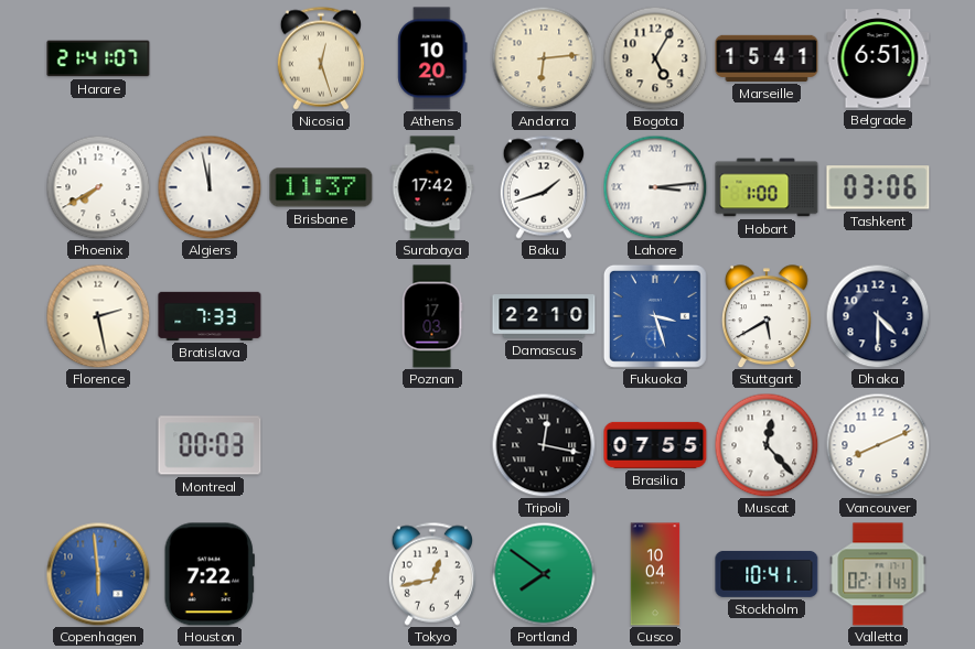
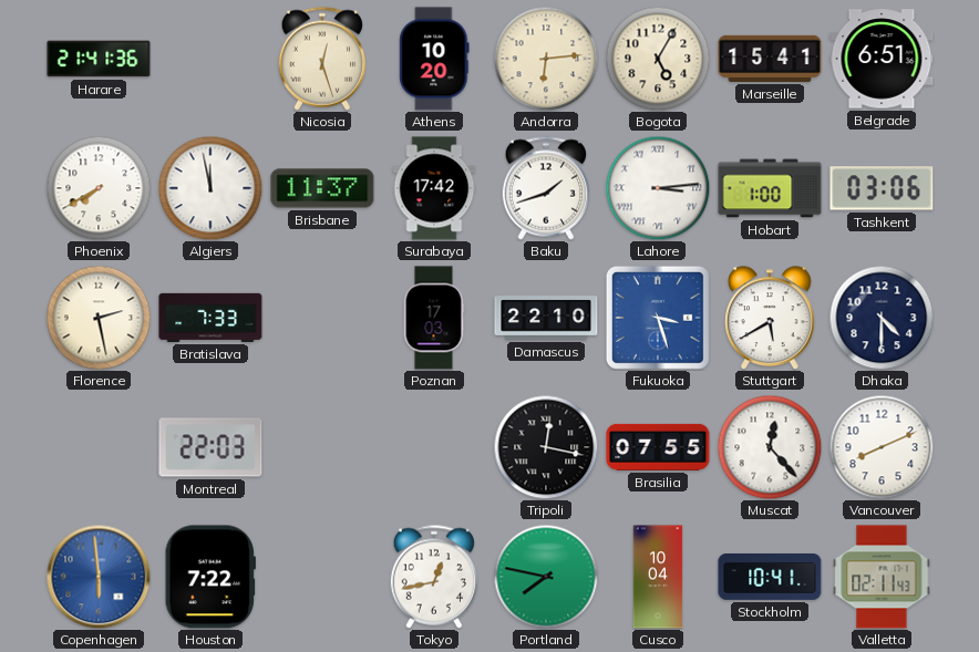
Harare: 21:41:07 -> 21:41:36 (99, 59)
Montreal: 00:03 -> 22:03 (210, 447)
Portland: 7:51 -> 7:47 (546, 577)
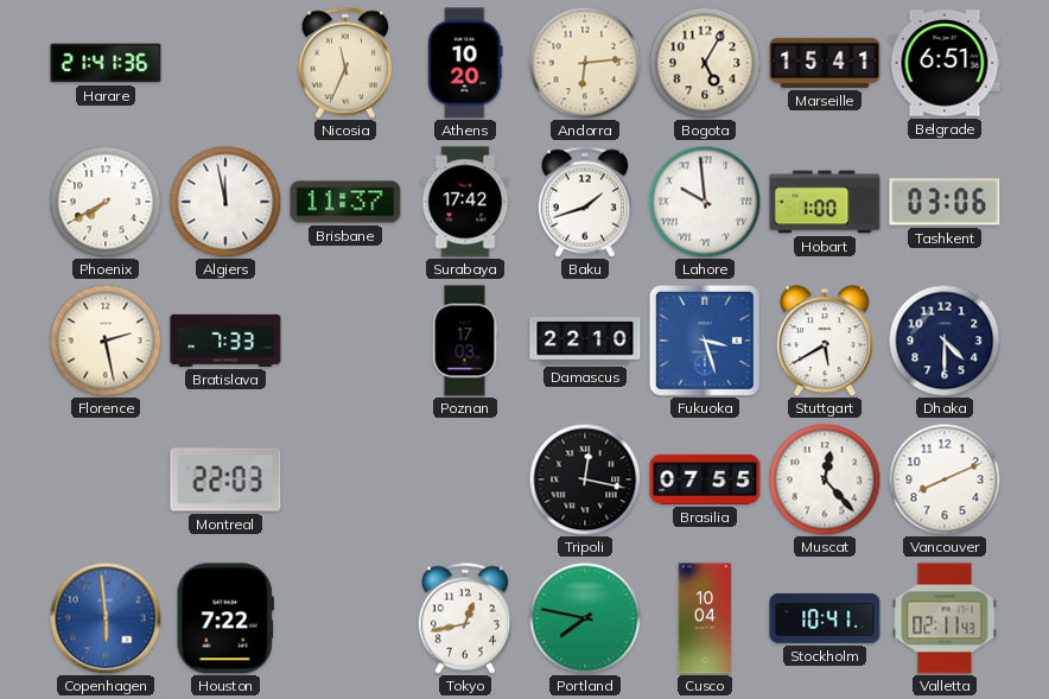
Nicosia: 12:27 -> 11:34 (344, 63)
Lahore: 3:14 -> 9:59 (705, 202)
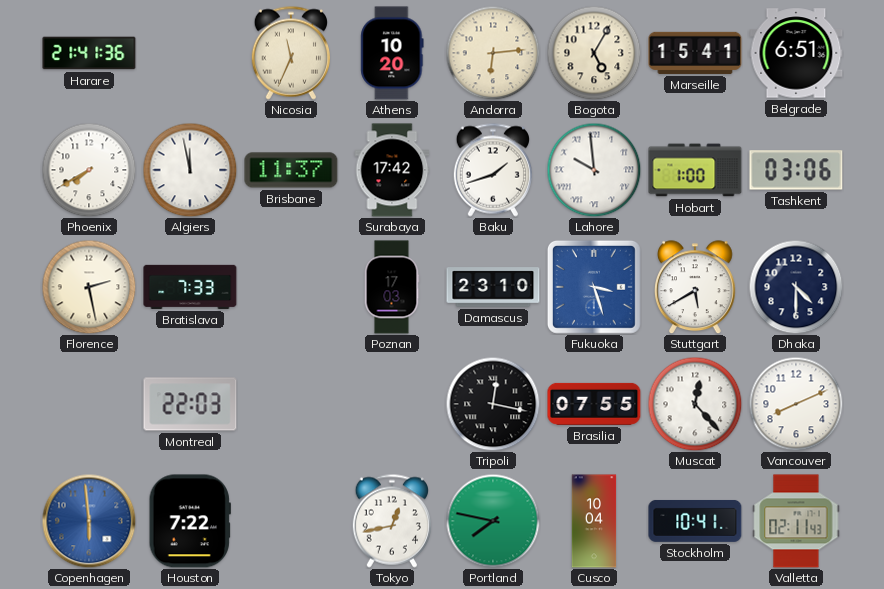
Damascus: 22:10 -> 23:10 (493, 287)
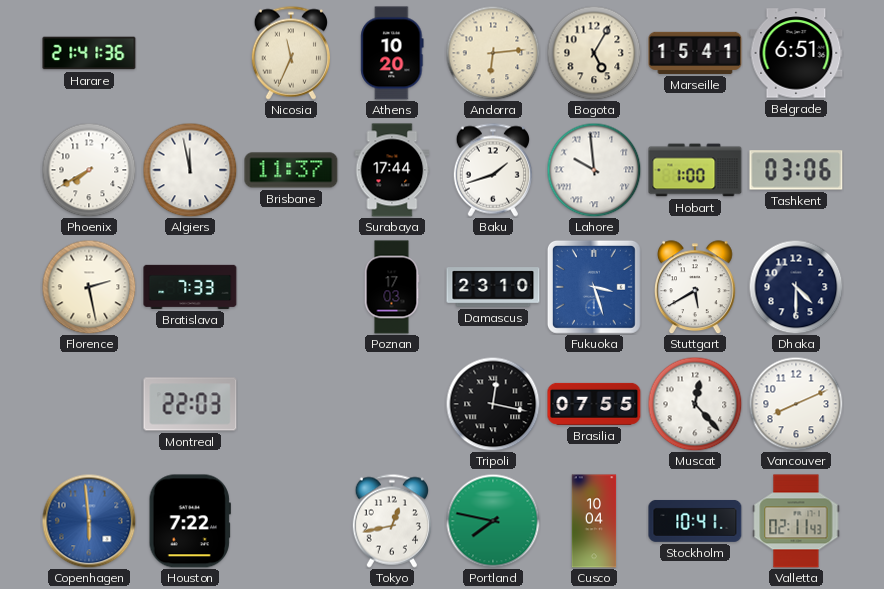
Surabaya: 17:42 -> 17:44 (392, 170)
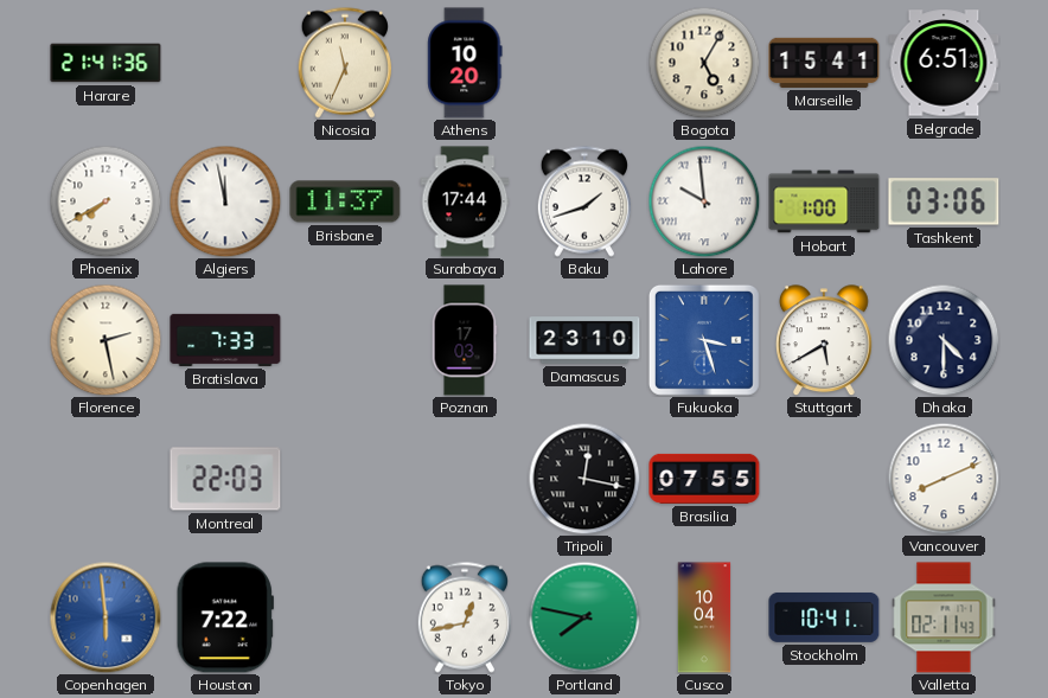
Andorra: 6:14 -> none (493, 53)
Muscat: 12:23 -> none (695, 404)
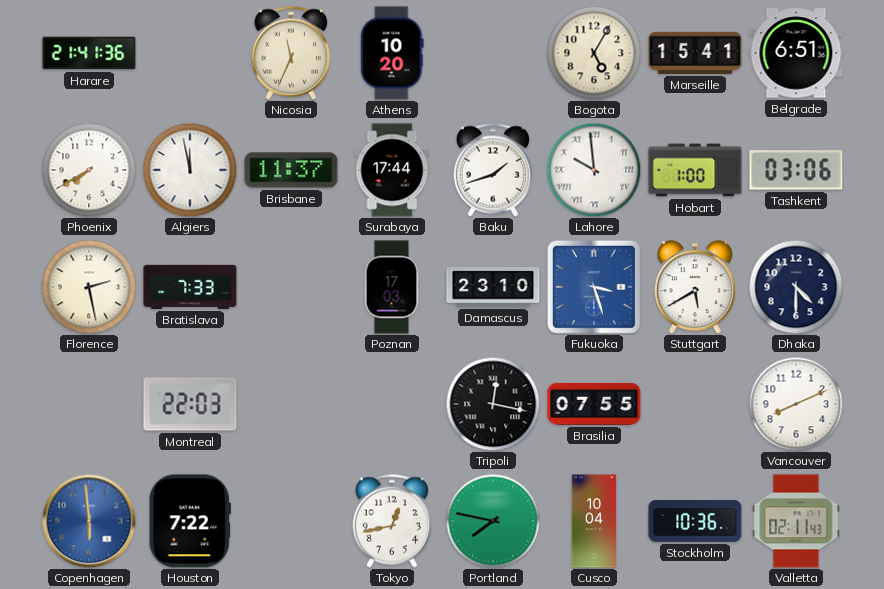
Stockholm: 10:41 -> 10:36 (695, 521)
